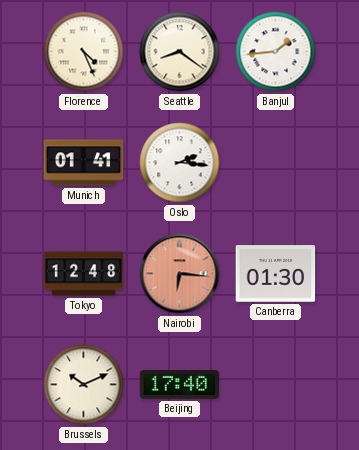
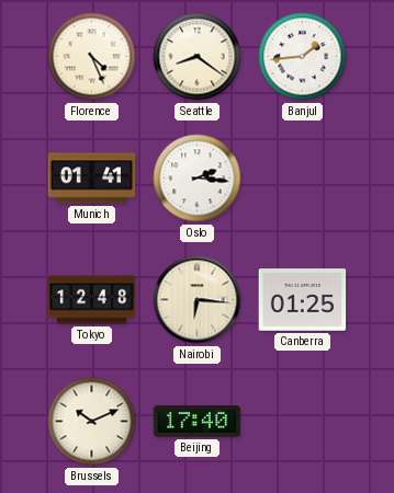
Nairobi dial: salmon -> cream (198, 300)
Canberra: 01:30 -> 01:25 (303, 300)
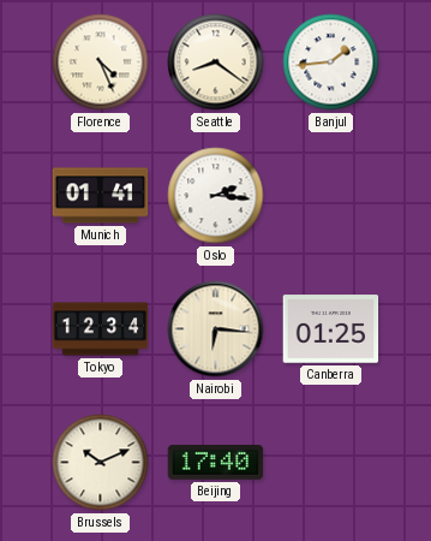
Tokyo: 12:48 -> 12:34 (101, 329)
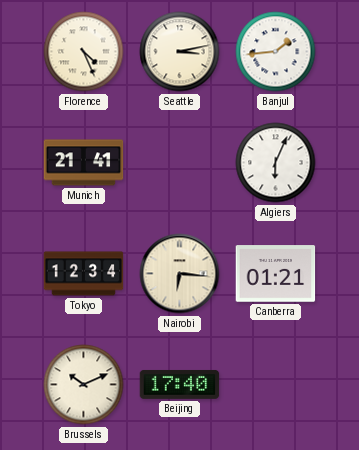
Seattle: 8:21 -> 3:13 (180, 52)
Munich: 01:41 -> 21:41 (84, 163)
Oslo: 2:16 -> none (216, 196)
Algiers: none -> 6:04 (276, 163)
Canberra: 01:25 -> 01:21 (276, 274)
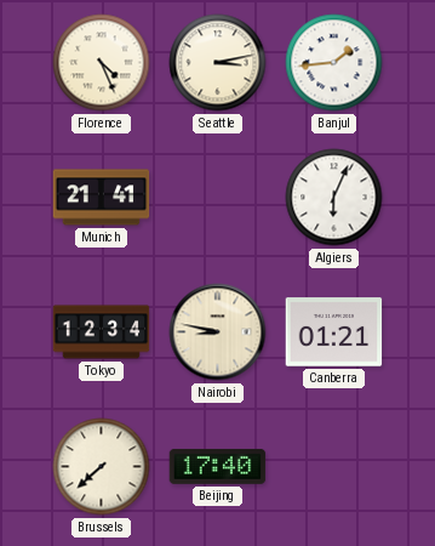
Nairobi: 6:16 -> 8:47 (218, 332)
Brussels: 10:11 -> 7:38 (102, 467)
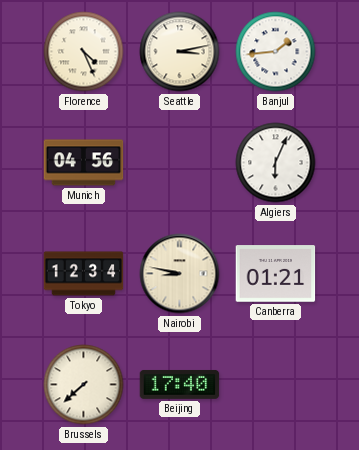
Munich: 21:41 -> 04:56 (84, 163)
